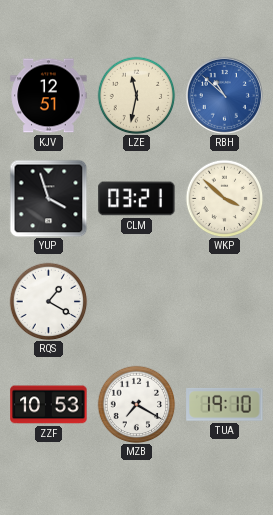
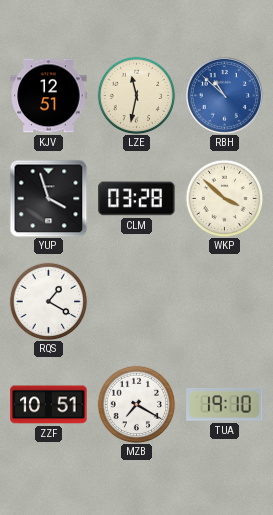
CLM: 03:21 -> 03:28 (137, 199)
ZZF: 10:53 -> 10:51 (49, 405)
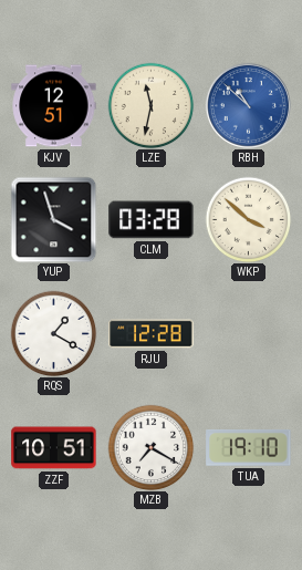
RJU: none -> 12:28 (152, 334)
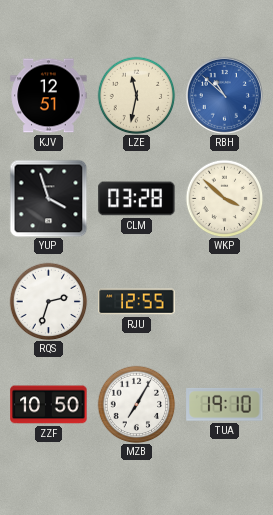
RQS: 1:20 -> 2:33 (48, 301)
RJU: 12:28 -> 12:55 (137, 302)
ZZF: 10:51 -> 10:50 (49, 405)
MZB: 7:20 -> 7:05 (136, 404)
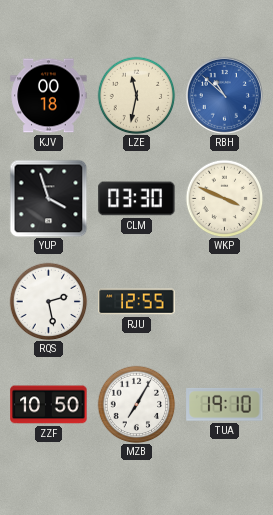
KJV: 12:51 -> 00:18 (49, 96)
CLM: 03:28 -> 03:30 (137, 199)
WKP: 3:52 -> 3:49 (224, 198)
RQS: 2:33 -> 2:28 (48, 301)
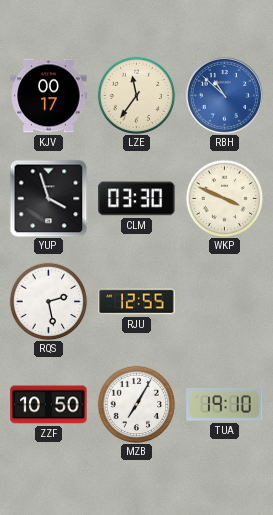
KJV: 00:18 -> 00:17 (49, 96)
LZE: 11:32 -> 11:36 (136, 95)
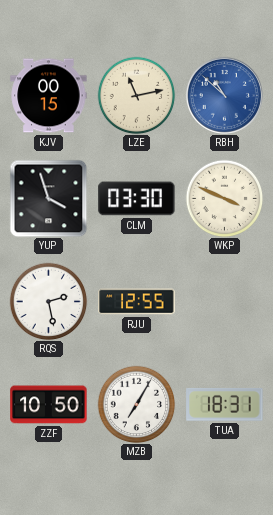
KJV: 00:17 -> 00:15 (49, 96)
LZE: 11:36 -> 11:13 (136, 95)
TUA: 19:10 -> 18:31 (225, 404)
